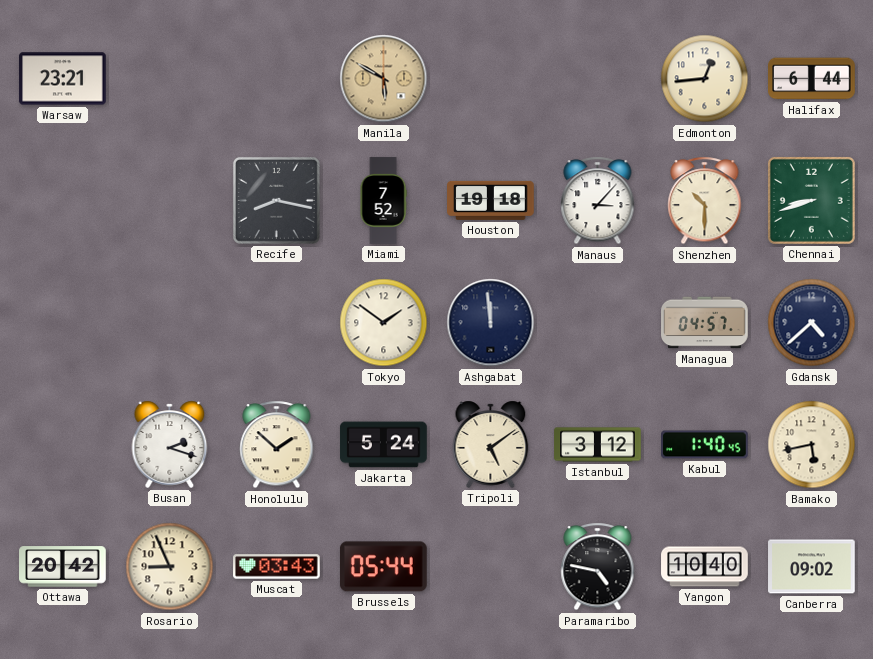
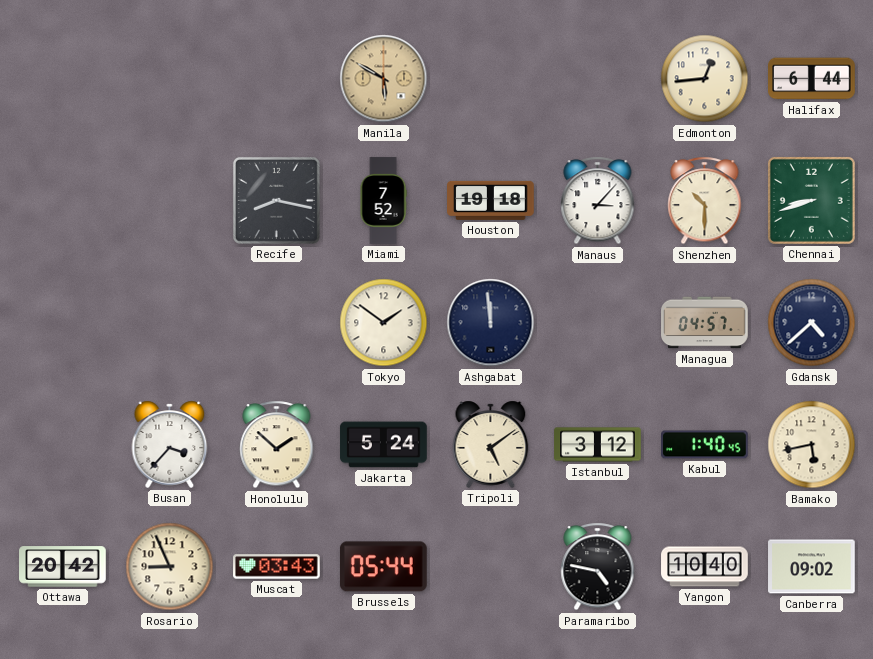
Warsaw: 23:21 -> none (63, 79)
Busan: 2:18 -> 3:37 (170, 444)
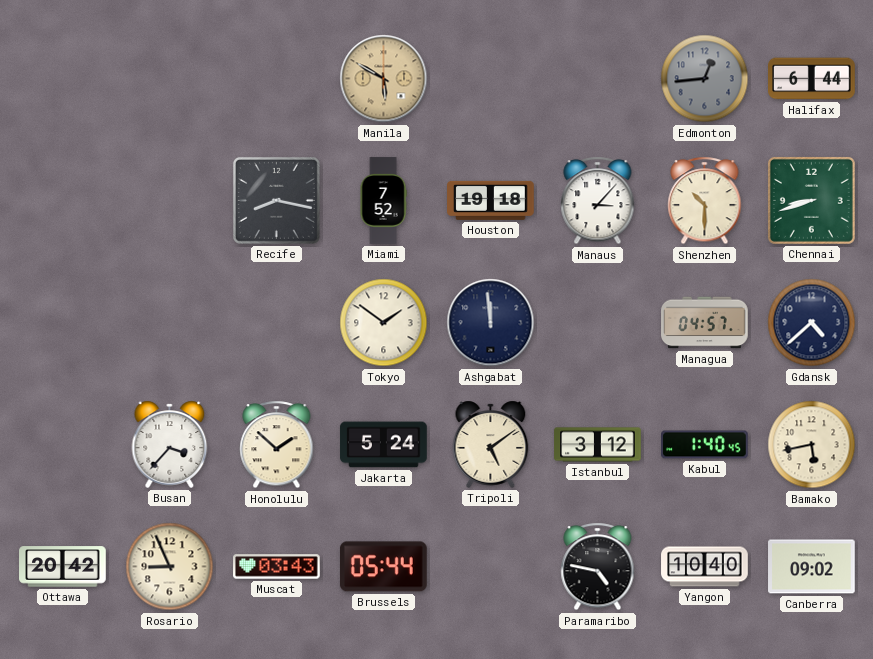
Edmonton dial: cream -> grey (705, 79)
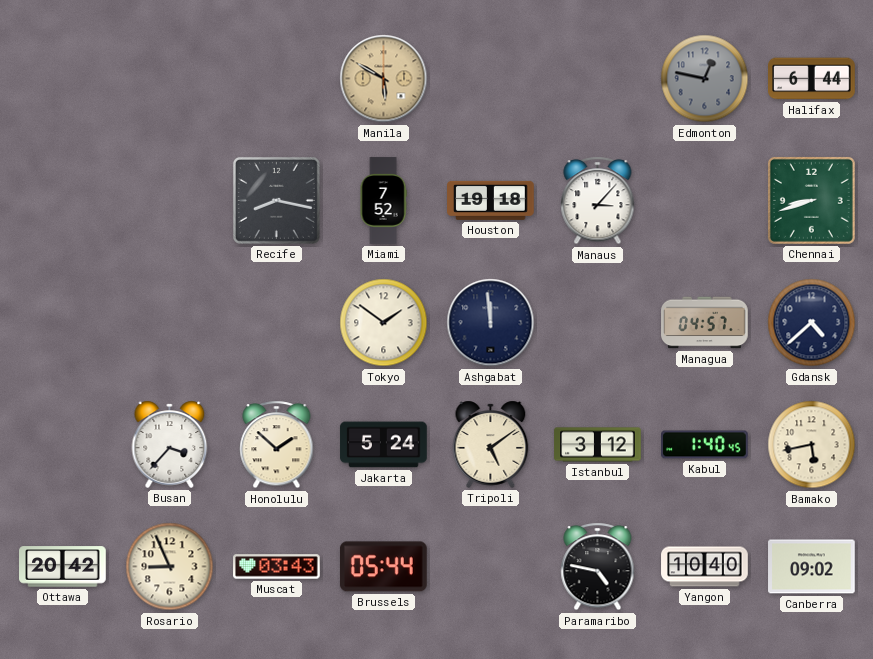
Edmonton: 12:44 -> 12:47 (705, 79)
Shenzhen: 10:30 -> none (705, 201)
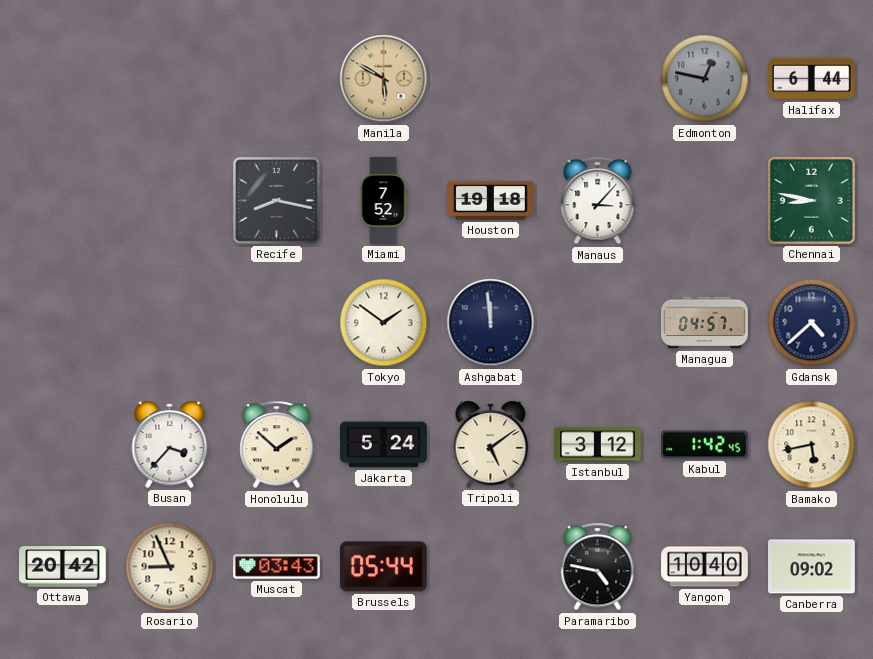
Chennai: 8:42 -> 8:47 (811, 200)
Kabul: 1:40 -> 1:42 (705, 445)
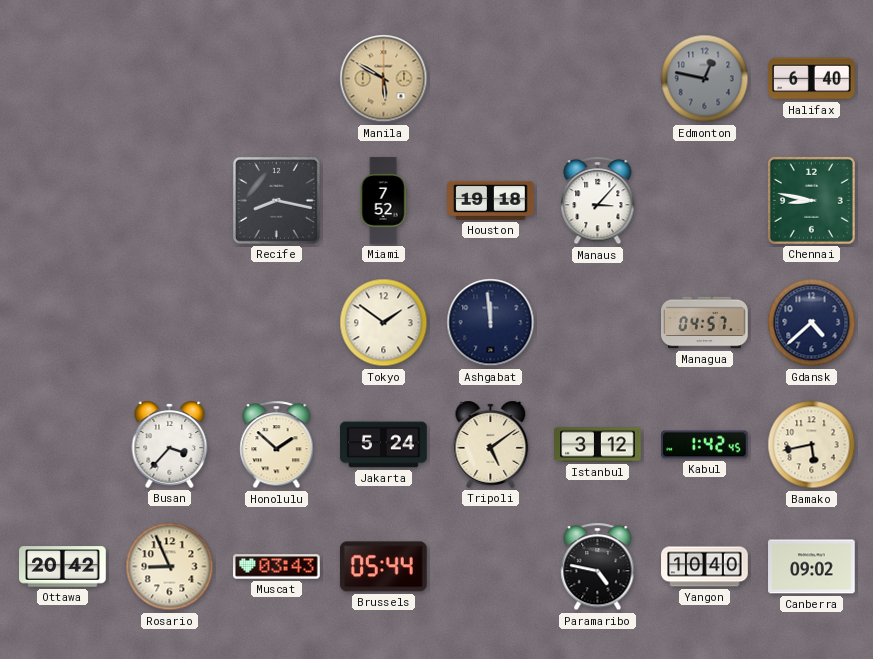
Halifax: 6:44 -> 6:40 (812, 79)
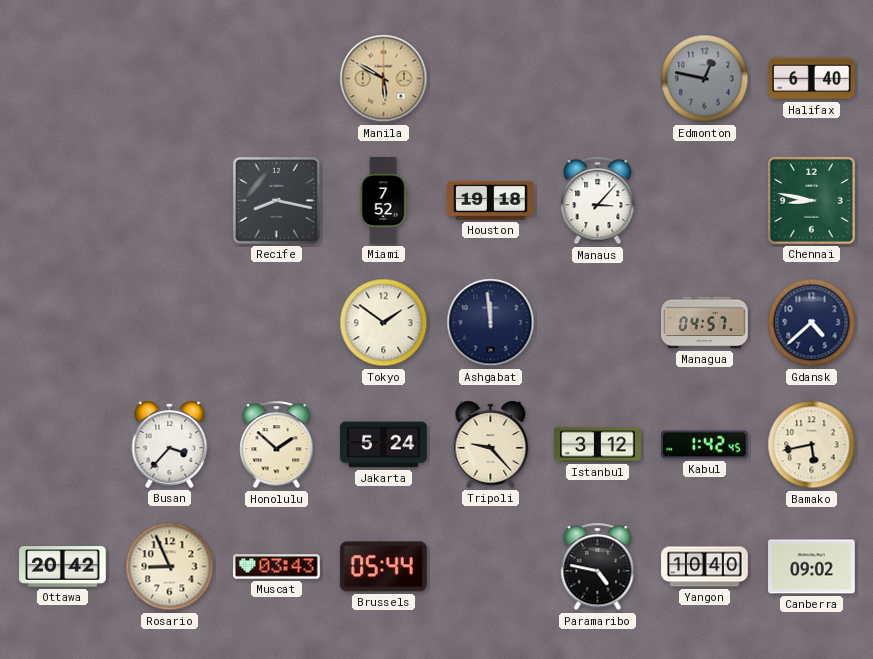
Tripoli: 5:09 -> 9:23 (491, 444)
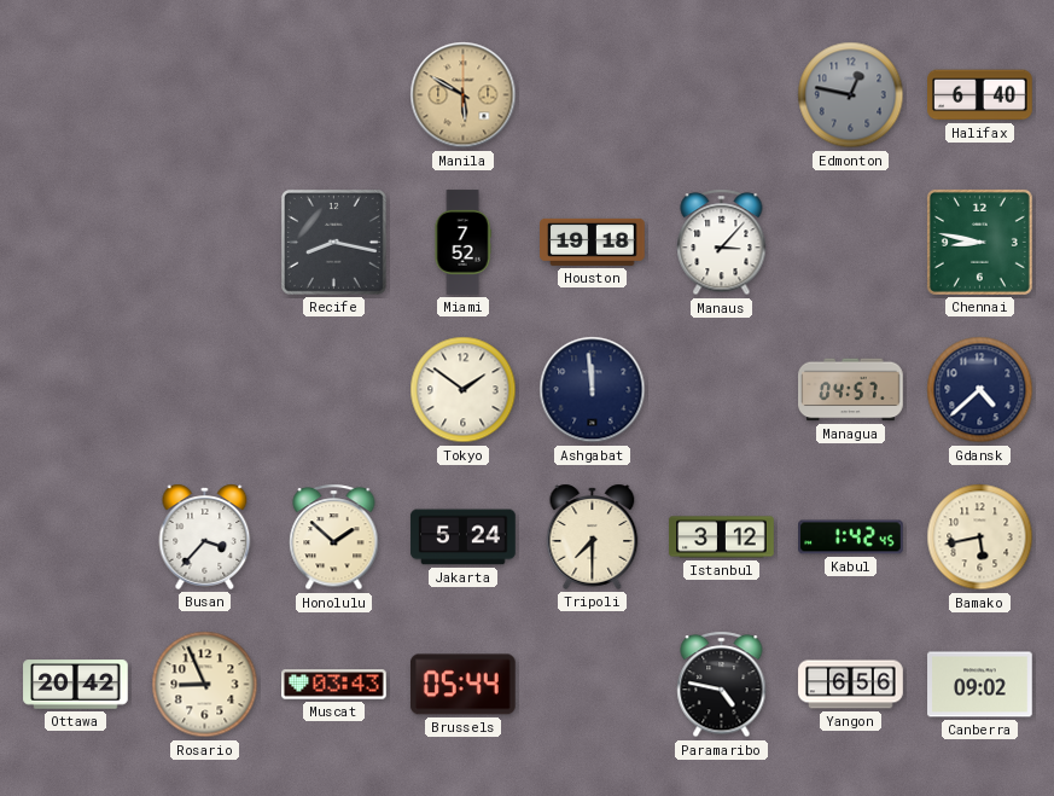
Tripoli: 9:23 -> 7:30 (593, 536)
Yangon: 10:40 -> 6:56 (851, 685)
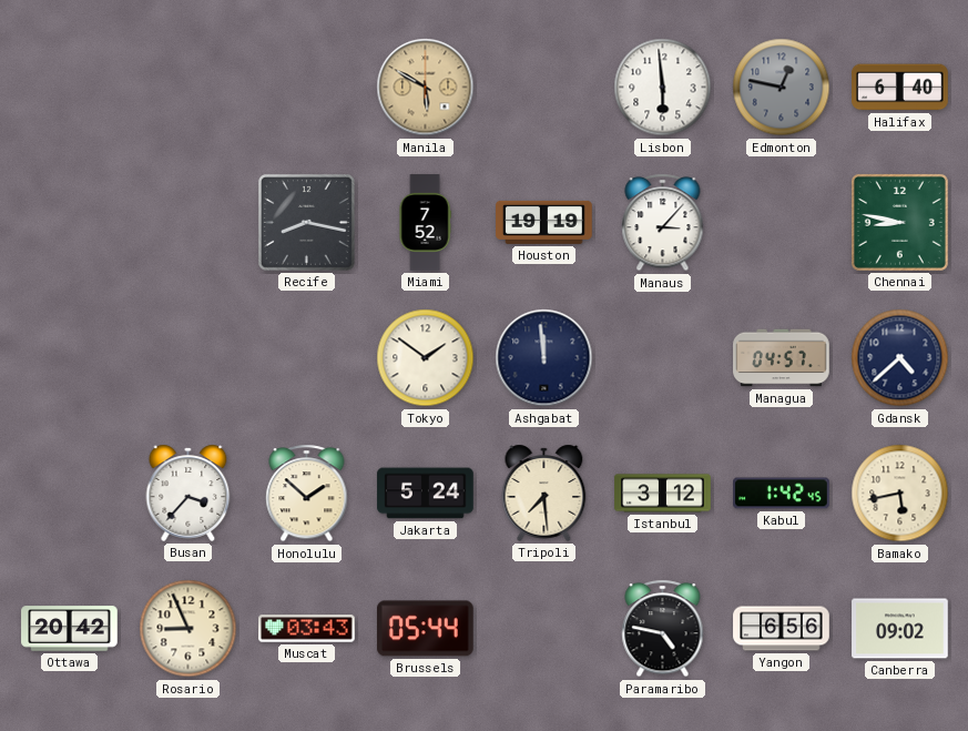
Lisbon: none -> 5:59 (663, 88)
Houston: 19:18 -> 19:19 (544, 222)
Tripoli: 7:30 -> 7:29 (544, 493)
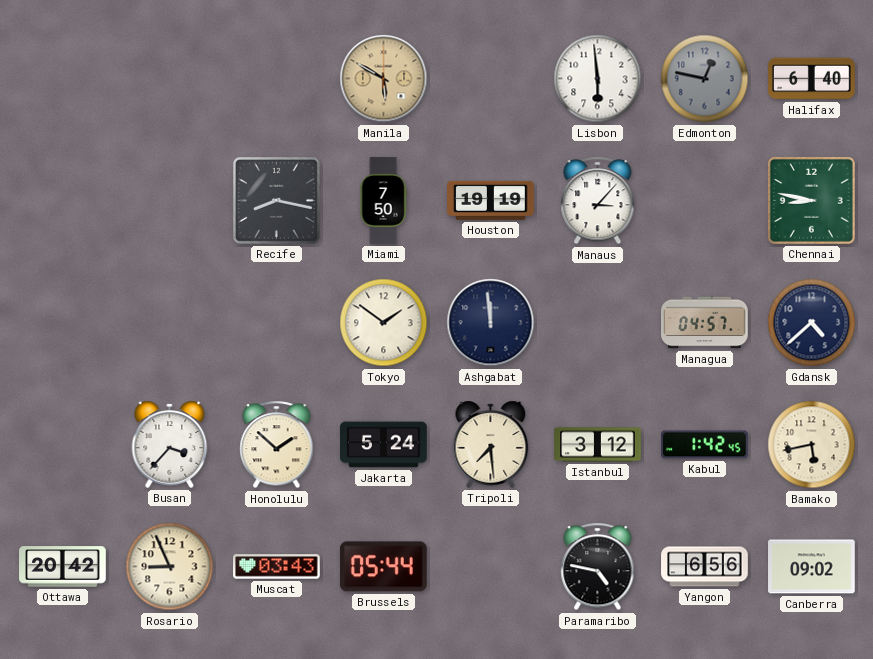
Miami: 7:52 -> 7:50 (383, 201)
